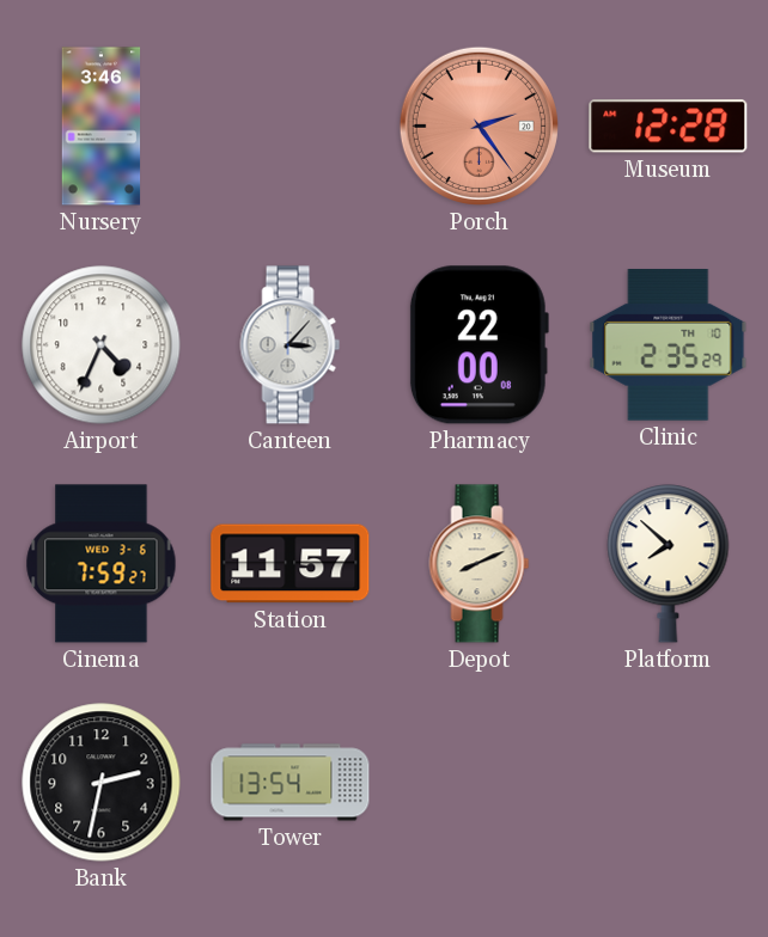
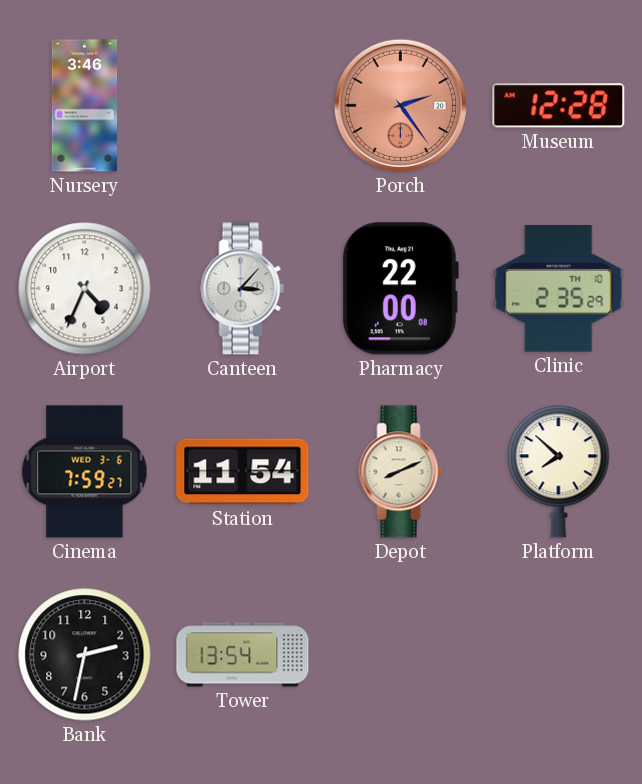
Station: 11:57 -> 11:54 (243, 472)
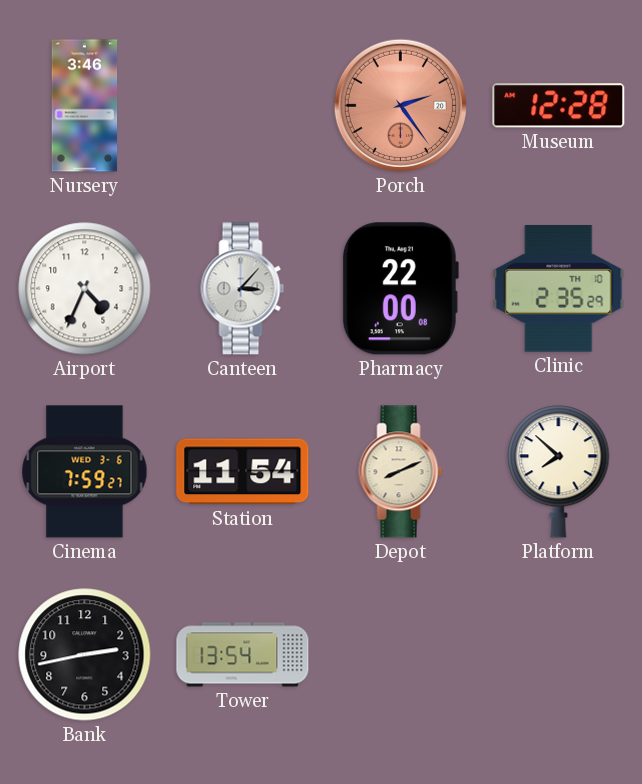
Bank: 2:32 -> 2:43 (85, 655)
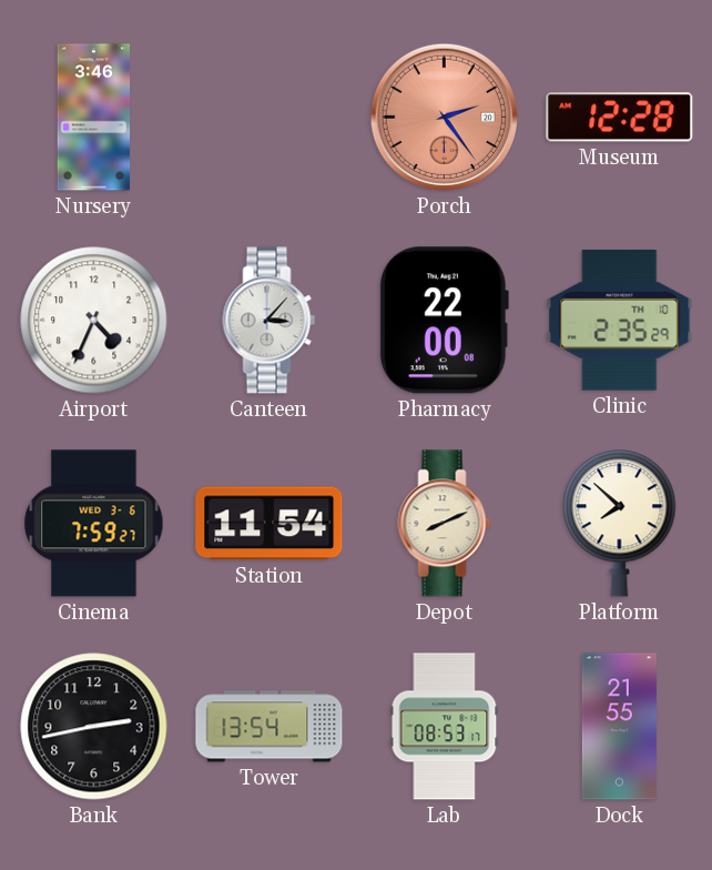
Lab: none -> 08:53 (445, 727)
Dock: none -> 21:55 (619, 727)
